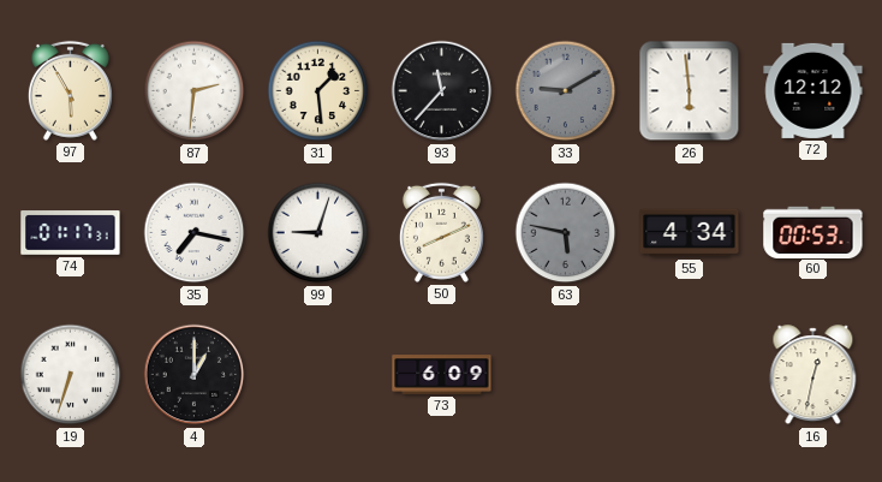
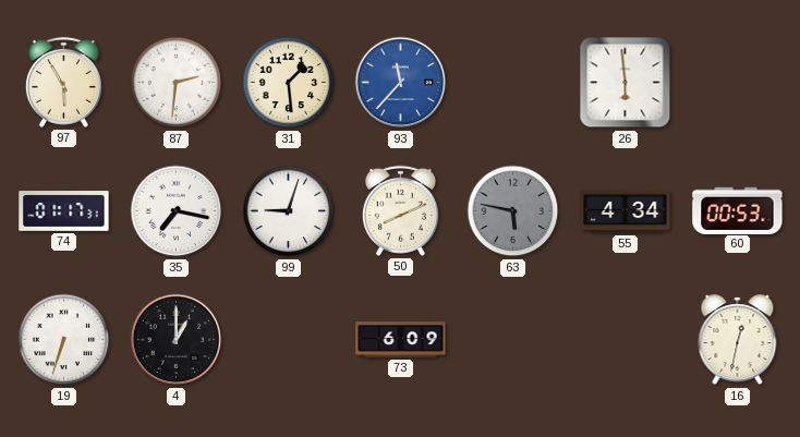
93 dial: black -> blue (401, 83)
33: 9:10 -> none (566, 91)
72: 12:12 -> none (814, 90)
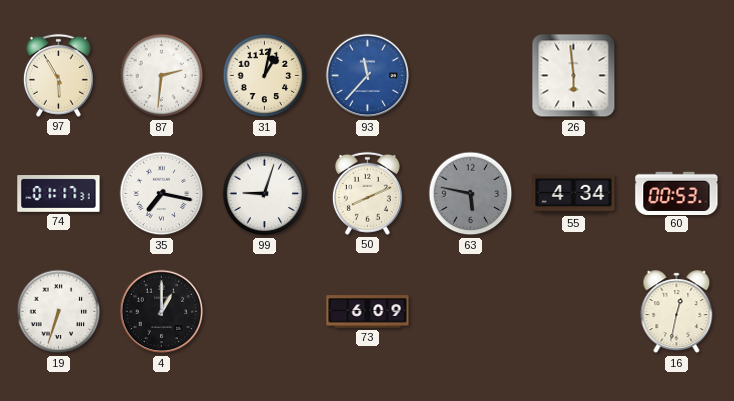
31: 1:29 -> 1:02 (265, 76)
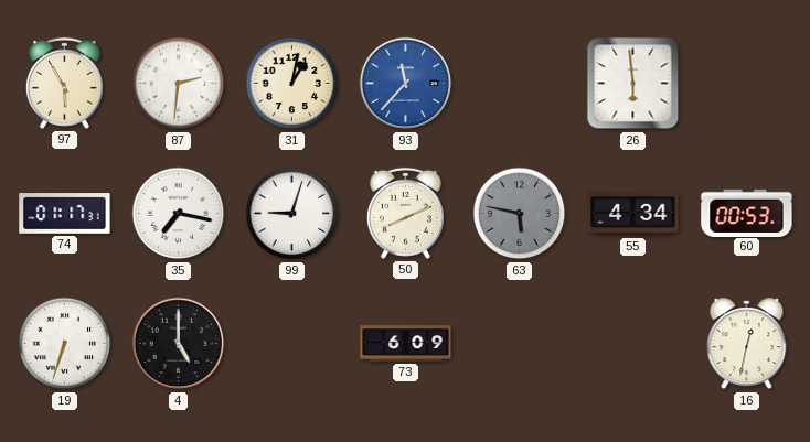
4: 1:00 -> 5:00 (179, 344)
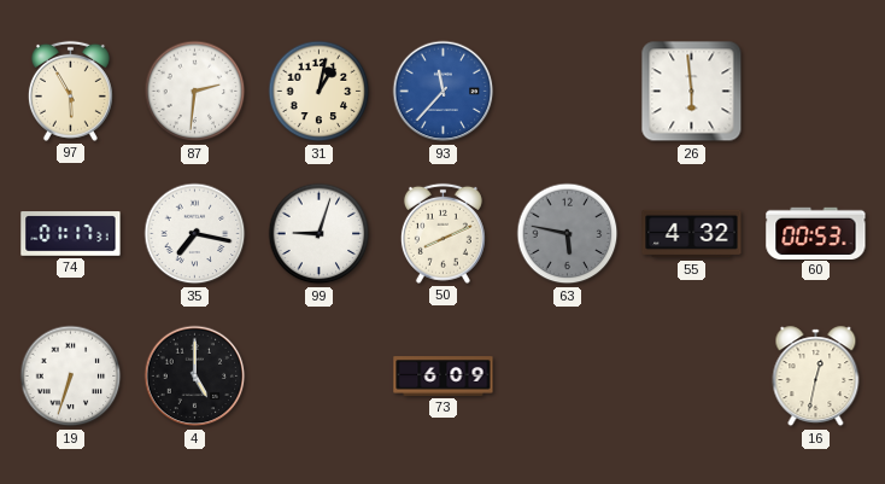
55: 4:34 -> 4:32 (692, 234)
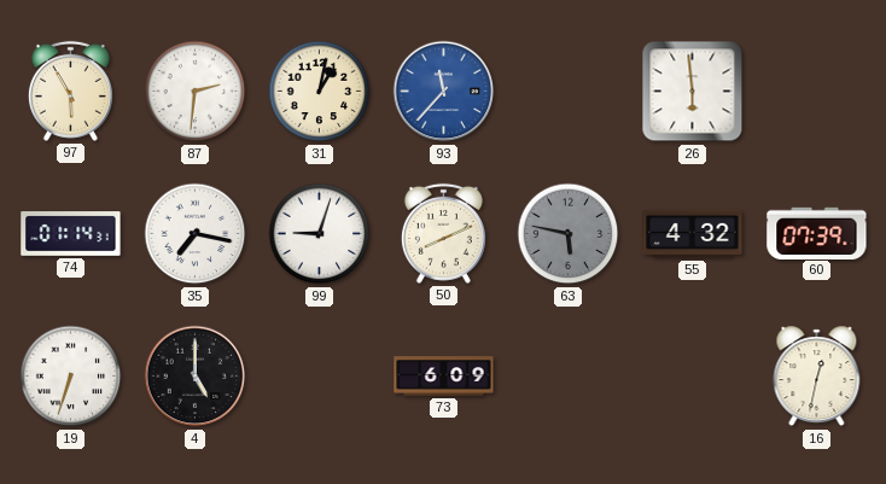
74: 01:17 -> 01:14 (71, 234)
60: 00:53 -> 07:39 (817, 233)
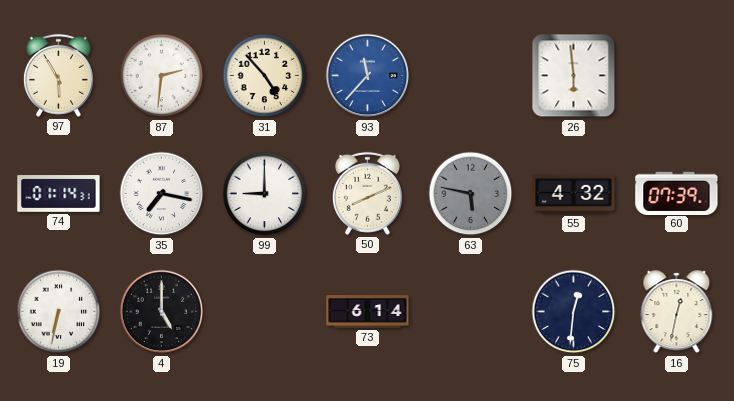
31: 1:02 -> 4:53 (265, 76)
99: 9:03 -> 9:00 (265, 194)
19: 6:33 -> 6:32 (59, 312)
73: 6:09 -> 6:14 (368, 312)
75: none -> 12:31 (574, 312)
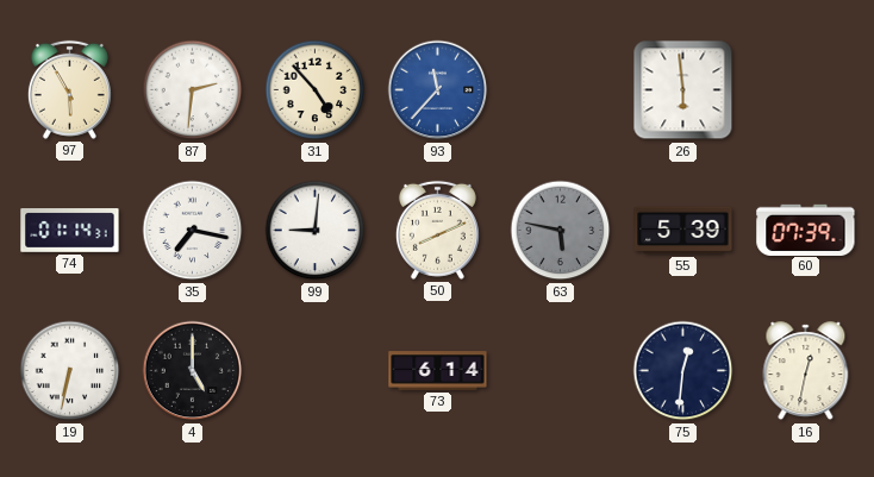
99: 9:00 -> 9:01 (316, 231)
55: 4:32 -> 5:39 (683, 231)
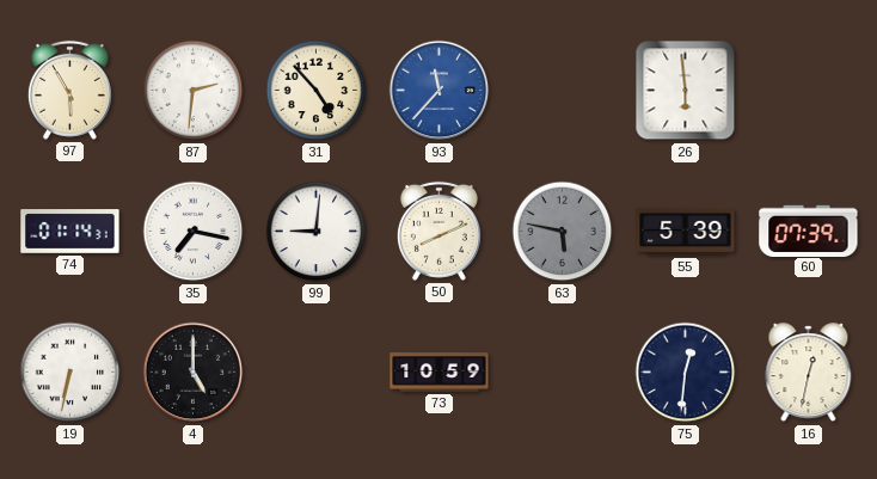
73: 6:14 -> 10:59 (440, 373)
